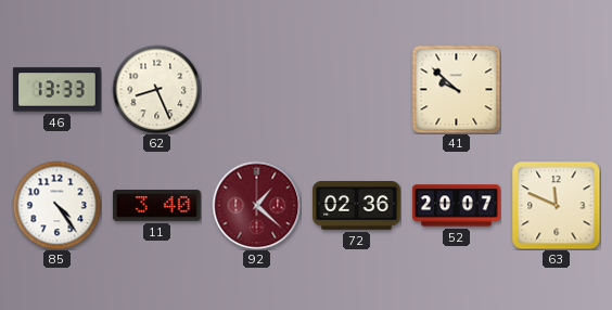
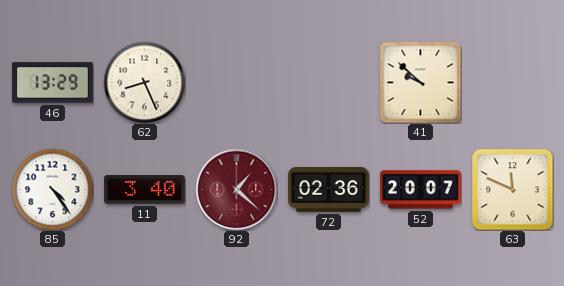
46: 13:33 -> 13:29 (53, 83)
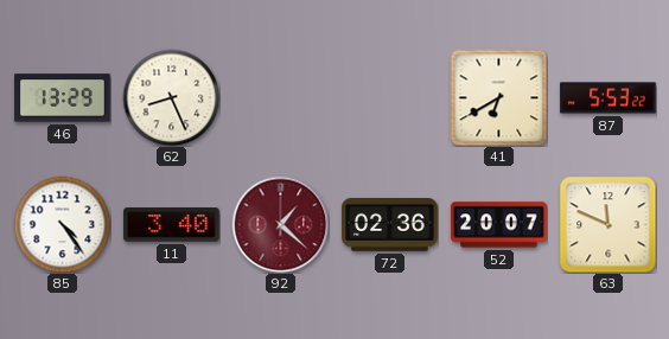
41: 9:52 -> 6:40 (498, 97)
87: none -> 5:53 (609, 98)
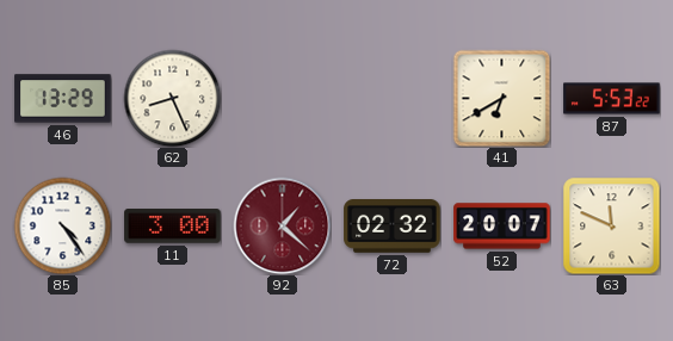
11: 3:40 -> 3:00 (173, 227)
72: 02:36 -> 02:32 (393, 227)
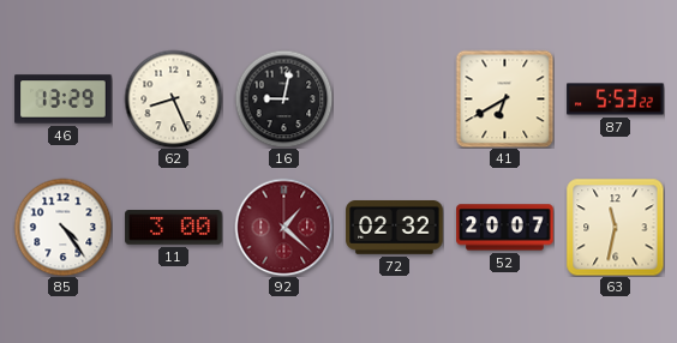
16: none -> 9:02 (283, 98)
63: 11:49 -> 11:32 (615, 227)
